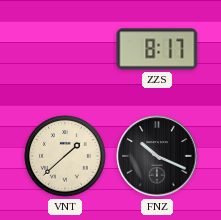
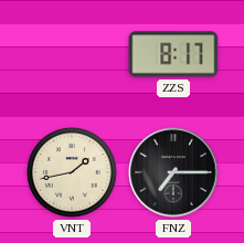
VNT: 1:38 -> 1:43 (72, 172)
FNZ: 10:19 -> 7:15 (173, 172)
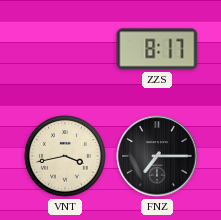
VNT: 1:43 -> 3:43 (65, 156)
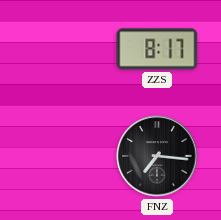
VNT: 3:43 -> none (65, 156)
FNZ: 7:15 -> 7:16 (157, 156)
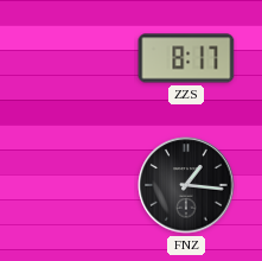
FNZ: 7:16 -> 1:16 (186, 185)
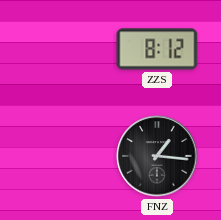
ZZS: 8:17 -> 8:12 (157, 49)
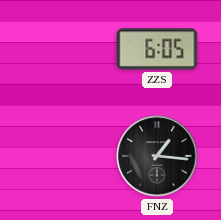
ZZS: 8:12 -> 6:05 (157, 49)
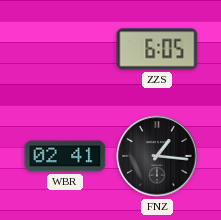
WBR: none -> 02:41 (65, 156)
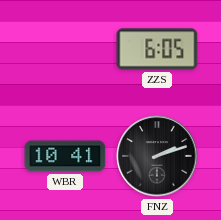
WBR: 02:41 -> 10:41 (65, 156)
FNZ: 1:16 -> 2:12 (157, 156)
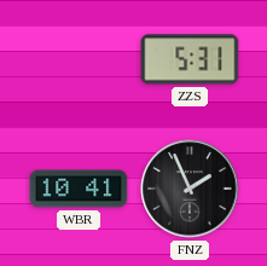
ZZS: 6:05 -> 5:31 (190, 59)
FNZ: 2:12 -> 1:56 (190, 189)
